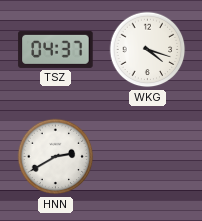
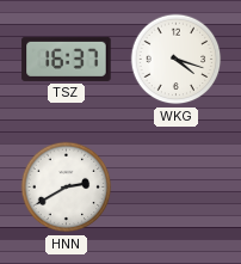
TSZ: 04:37 -> 16:37 (67, 59)
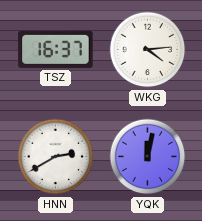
WKG: 4:18 -> 4:14 (148, 50)
YQK: none -> 12:02 (148, 157)
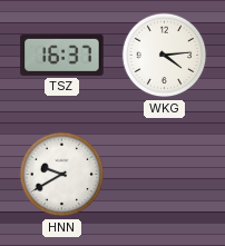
HNN: 2:40 -> 9:40 (62, 175)
YQK: 12:02 -> none (148, 157)
